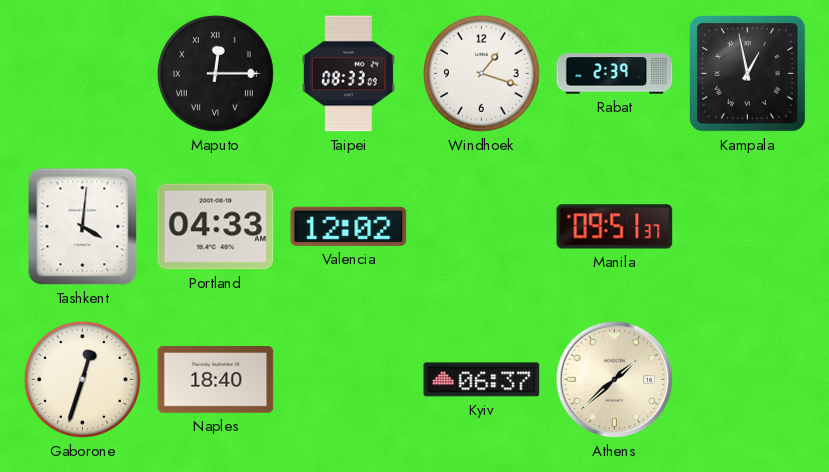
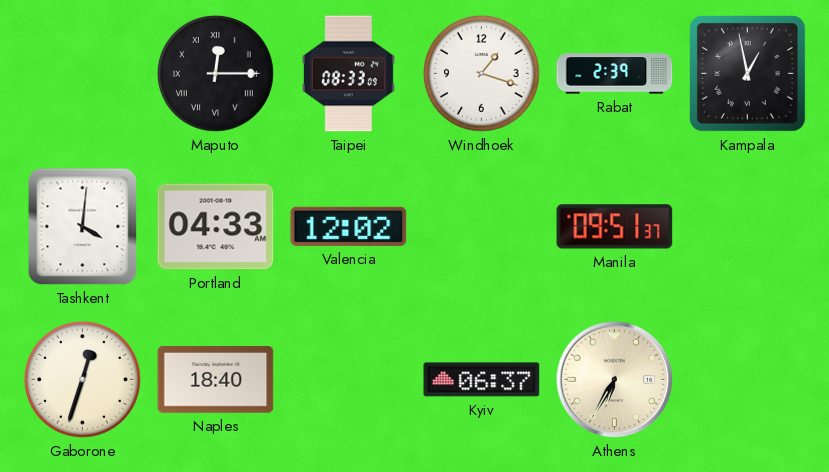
Athens: 1:38 -> 6:35 (615, 380)
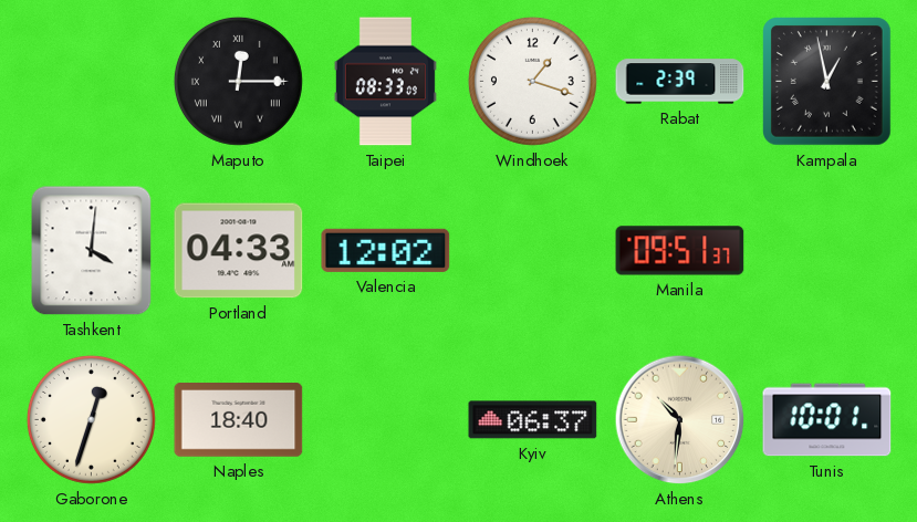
Athens: 6:35 -> 10:31 (680, 420)
Tunis: none -> 10:01 (827, 420)
